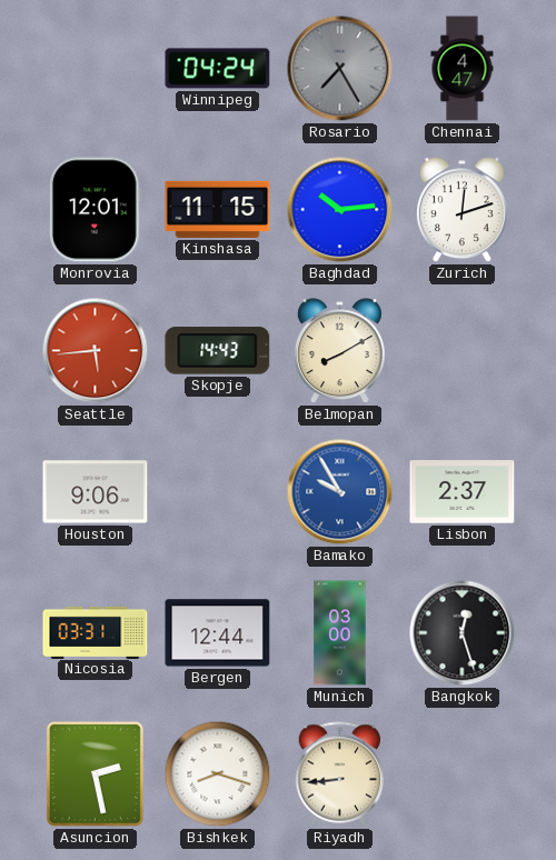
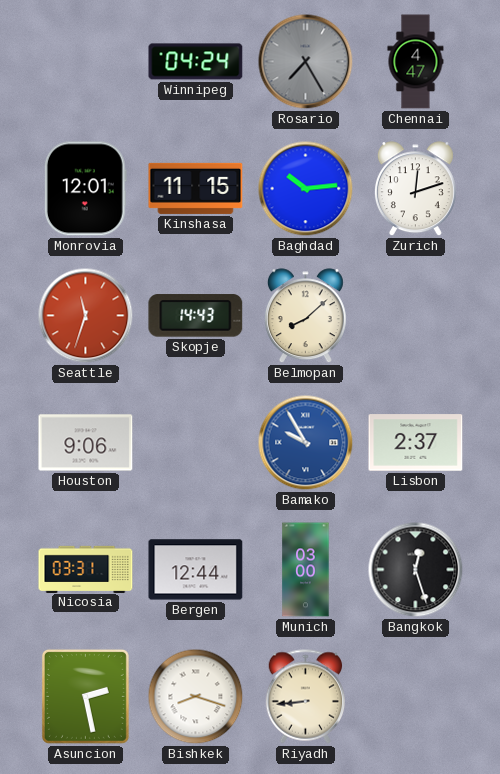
Seattle: 5:44 -> 11:33 (86, 316)
Belmopan: 8:10 -> 8:08 (305, 316)
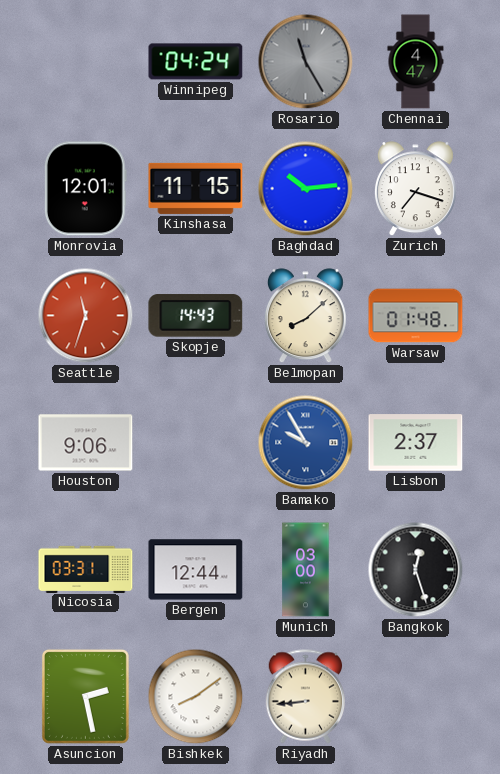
Rosario: 7:25 -> 11:25 (306, 62)
Zurich: 12:12 -> 7:18 (415, 189)
Warsaw: none -> 01:48 (416, 316)
Bishkek: 8:18 -> 8:09 (196, 697)
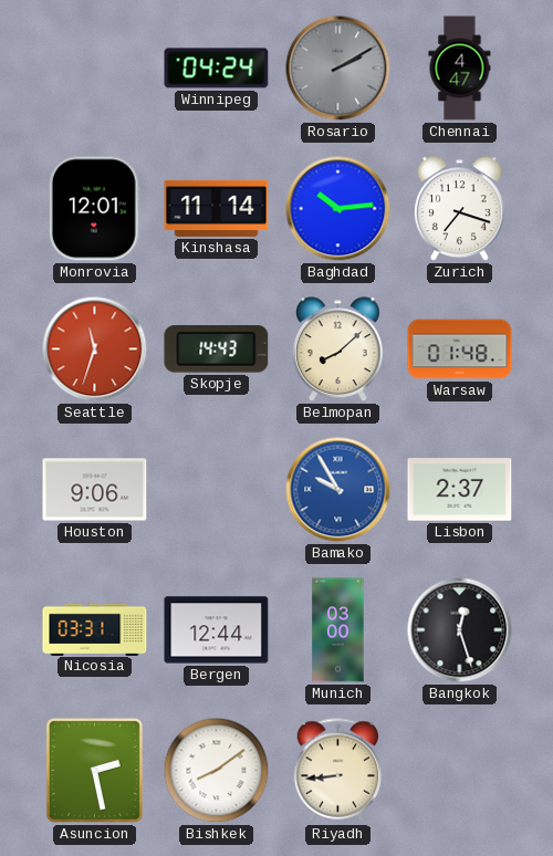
Rosario: 11:25 -> 2:10 (338, 69)
Kinshasa: 11:15 -> 11:14 (217, 208)
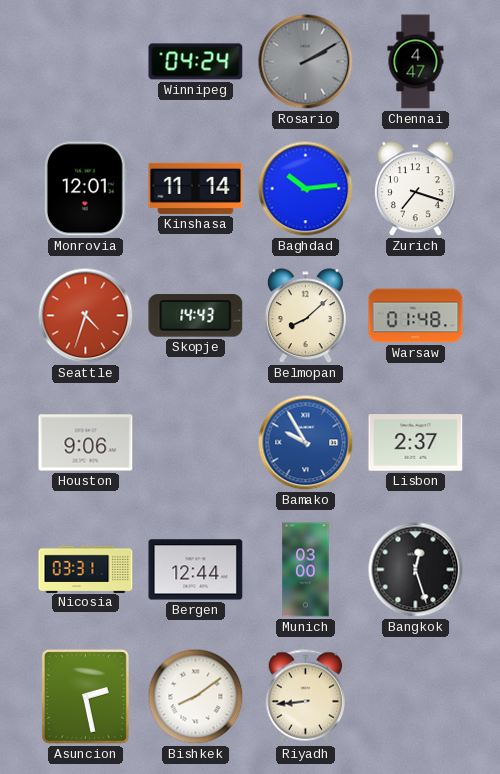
Seattle: 11:33 -> 4:33 (86, 316)
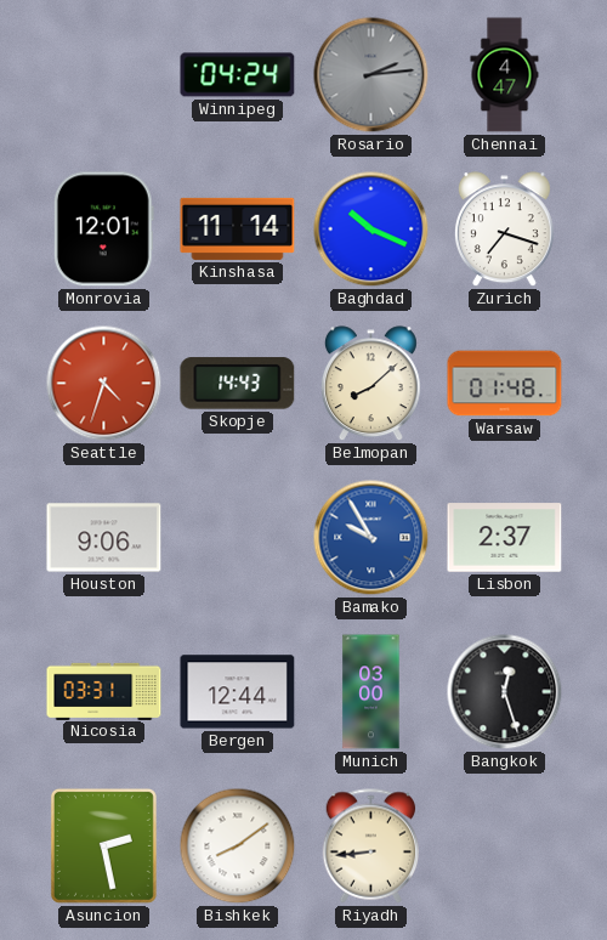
Rosario: 2:10 -> 2:14 (371, 75)
Baghdad: 10:14 -> 10:19 (371, 230)
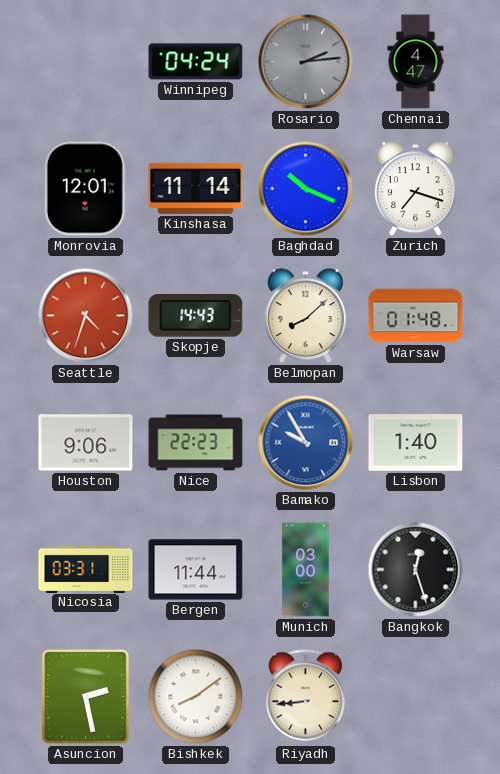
Nice: none -> 22:23 (196, 443)
Lisbon: 2:37 -> 1:40 (416, 443)
Bergen: 12:44 -> 11:44 (196, 570)
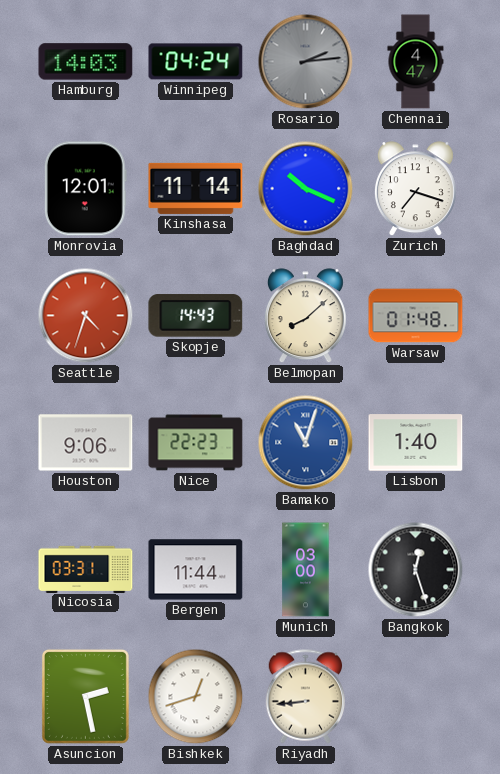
Hamburg: none -> 14:03 (86, 62)
Bamako: 9:55 -> 11:03 (306, 443)
Bishkek: 8:09 -> 12:42 (196, 697)
